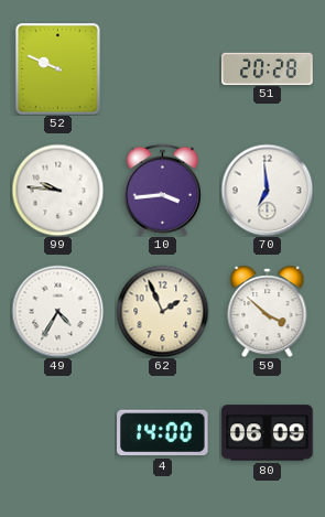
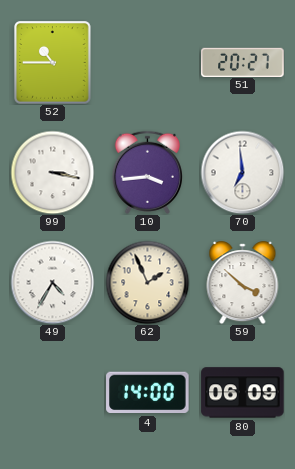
52: 9:49 -> 10:45 (53, 63)
51: 20:28 -> 20:27 (243, 62)
99: 9:46 -> 3:17 (52, 172)
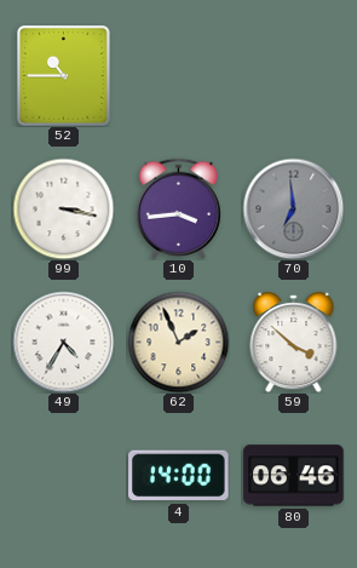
51: 20:27 -> none (243, 62)
70 dial: white -> grey (293, 208)
80: 06:09 -> 06:46 (294, 476)
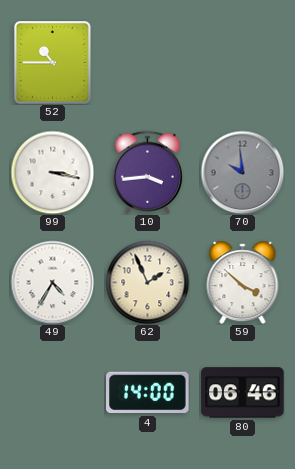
70: 6:59 -> 9:59 (242, 172)
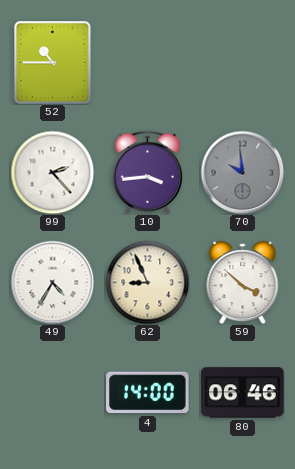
99: 3:17 -> 2:23 (52, 172)
62: 1:56 -> 8:56 (147, 282)
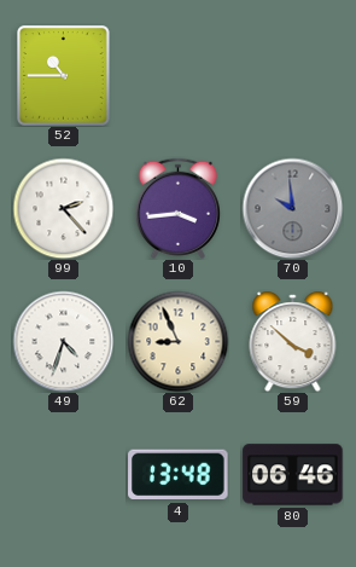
49: 4:35 -> 4:33 (63, 341)
4: 14:00 -> 13:48 (179, 475)
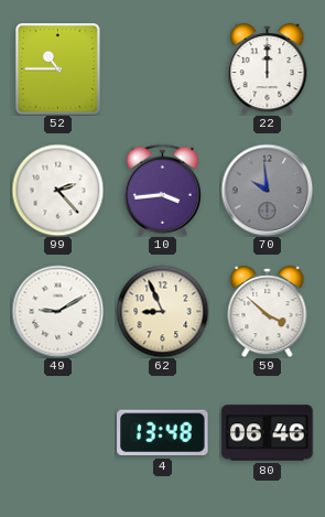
22: none -> 12:00 (268, 69)
49: 4:33 -> 9:10 (57, 311)
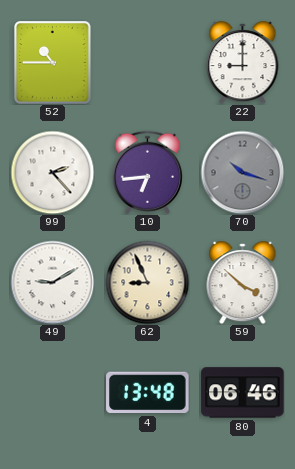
22: 12:00 -> 9:00 (243, 63)
10: 3:44 -> 6:44 (147, 172)
70: 9:59 -> 10:18 (242, 172)
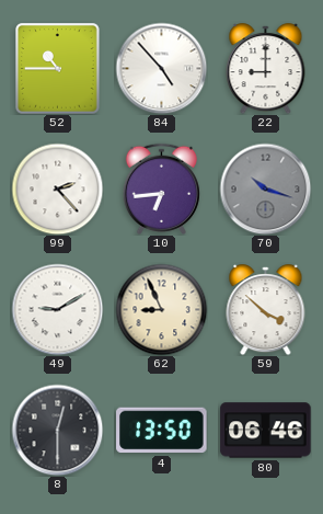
84: none -> 4:53 (161, 68)
8: none -> 12:30 (57, 430)
4: 13:48 -> 13:50 (162, 431)
